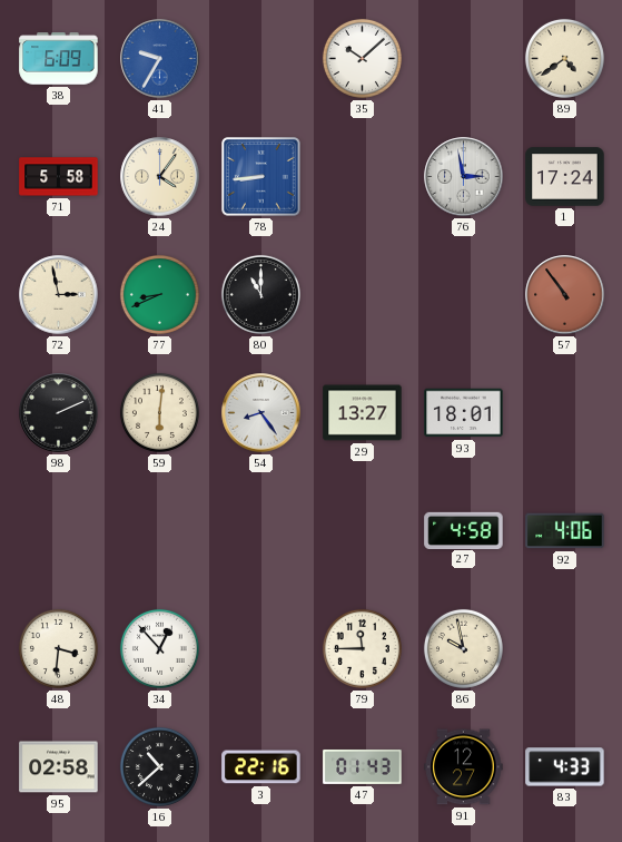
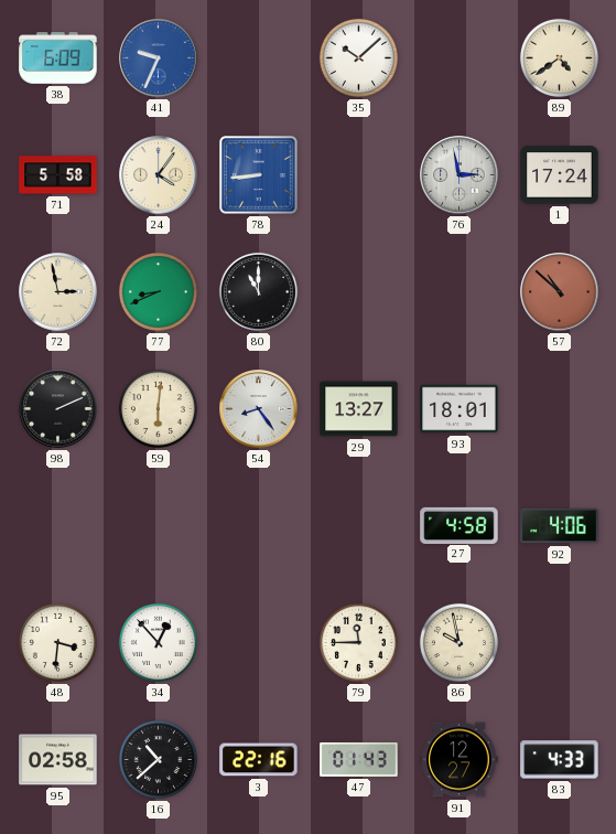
41: 9:35 -> 9:34 (159, 58)
57: 10:54 -> 10:52 (560, 292)
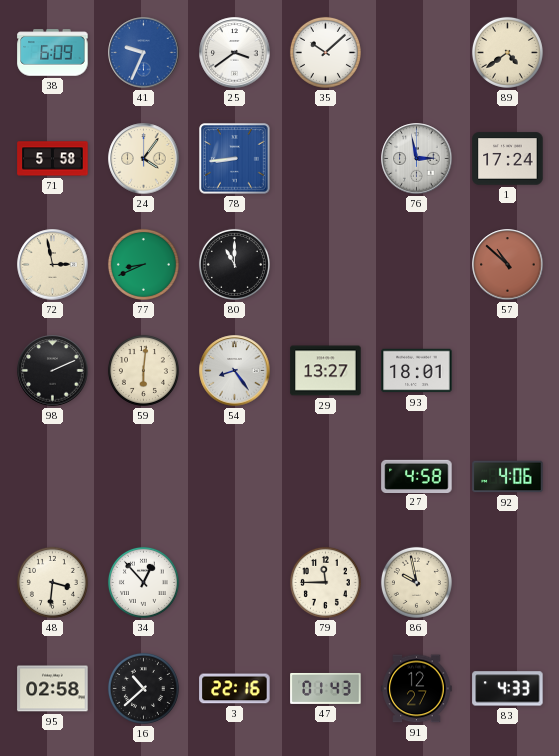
25: none -> 3:39 (235, 53)
